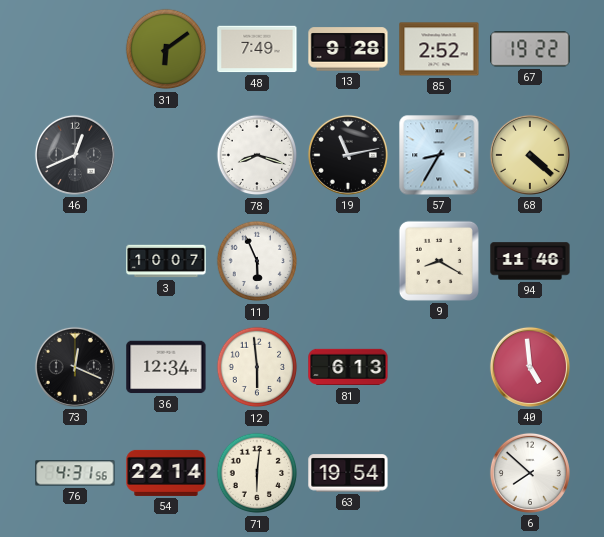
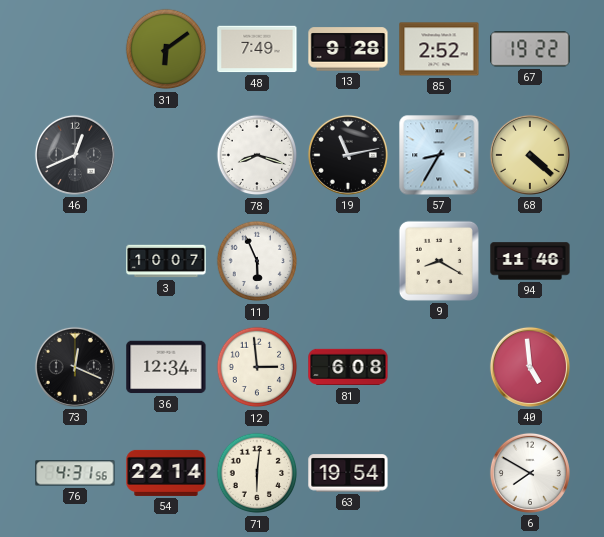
12: 5:59 -> 2:59 (257, 367)
81: 6:13 -> 6:08 (348, 367)
6: 7:52 -> 7:50 (530, 473)
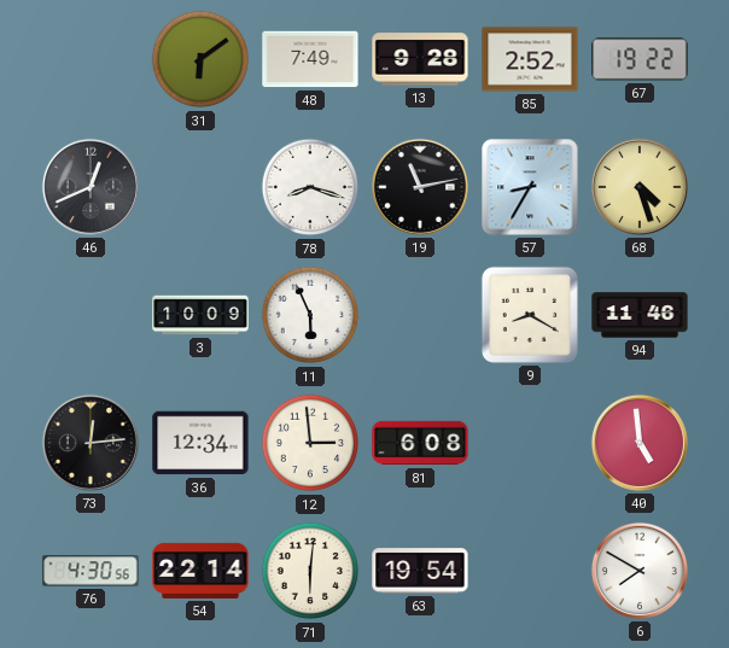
68: 4:22 -> 4:27 (640, 187)
3: 10:07 -> 10:09 (200, 315)
73: 12:19 -> 12:14 (91, 443)
76: 4:31 -> 4:30 (91, 571)
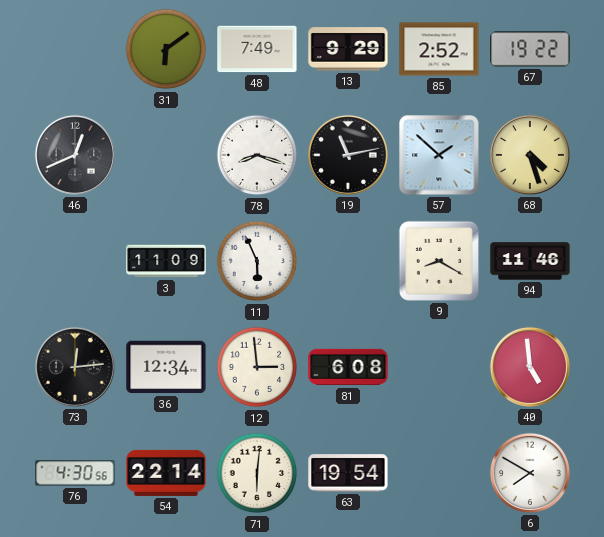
13: 9:28 -> 9:29 (348, 49)
57: 8:35 -> 1:52 (439, 155)
3: 10:09 -> 11:09 (166, 261)
